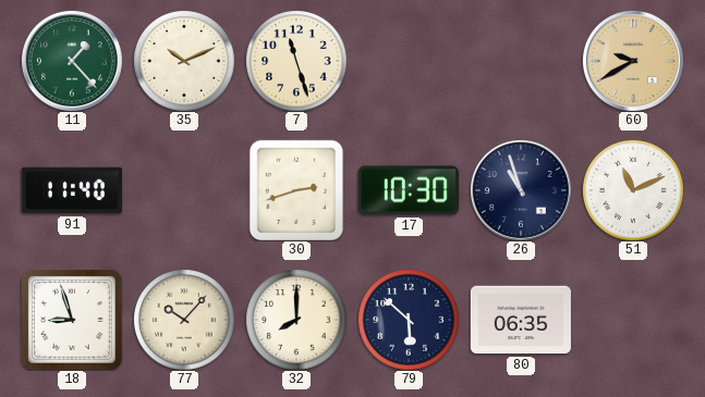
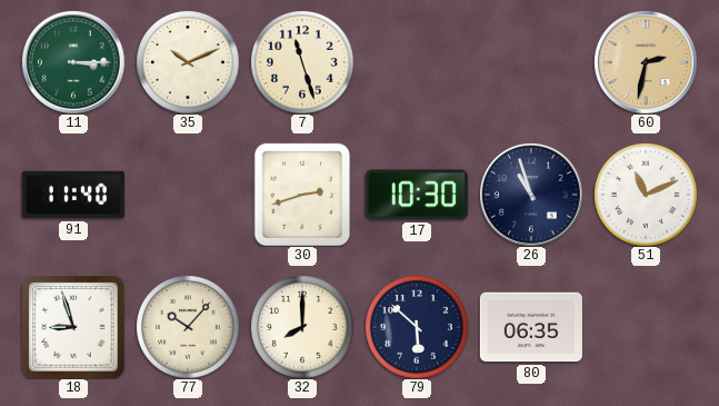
11: 1:23 -> 3:15 (73, 62)
60: 9:40 -> 2:32 (646, 62)
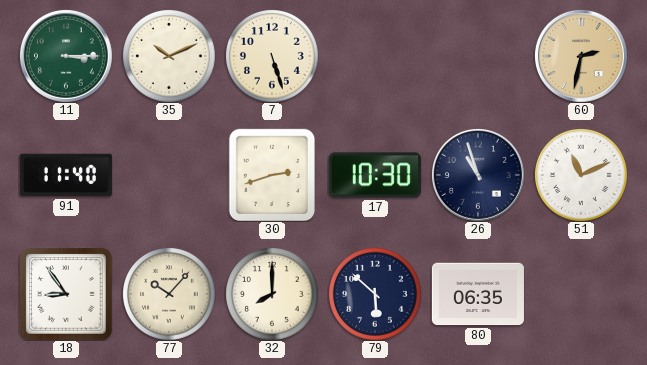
7: 11:27 -> 5:27 (272, 56)
18: 8:57 -> 8:54 (66, 294)
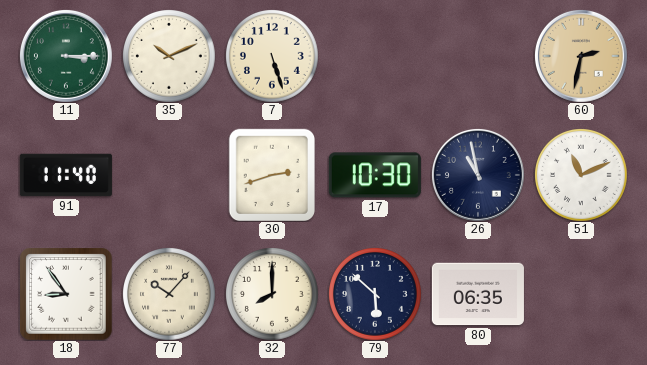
26: 10:57 -> 10:58 (478, 175)
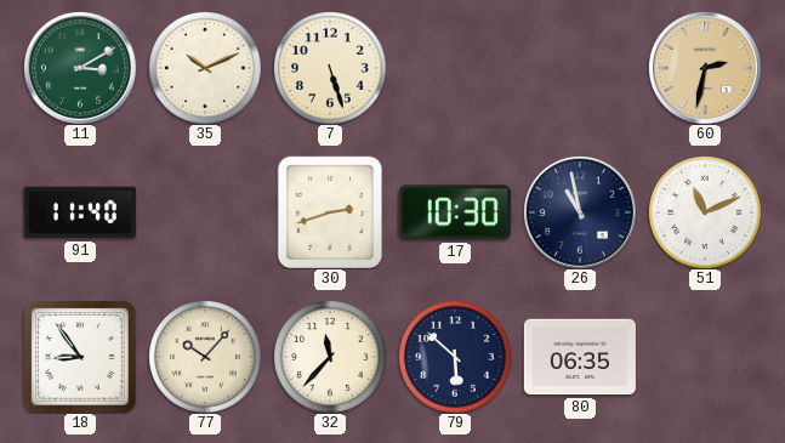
11: 3:15 -> 3:10 (80, 68)
32: 8:00 -> 11:37 (330, 357)
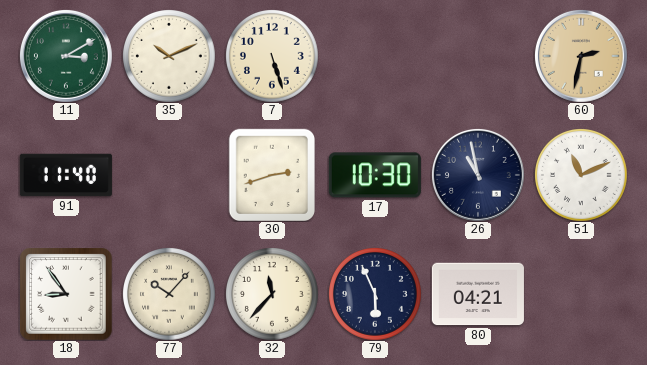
79: 5:52 -> 5:56 (375, 294)
80: 06:35 -> 04:21 (478, 294)
